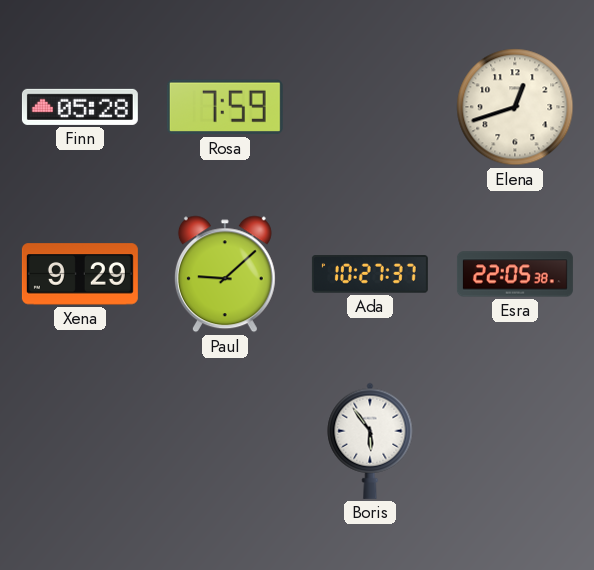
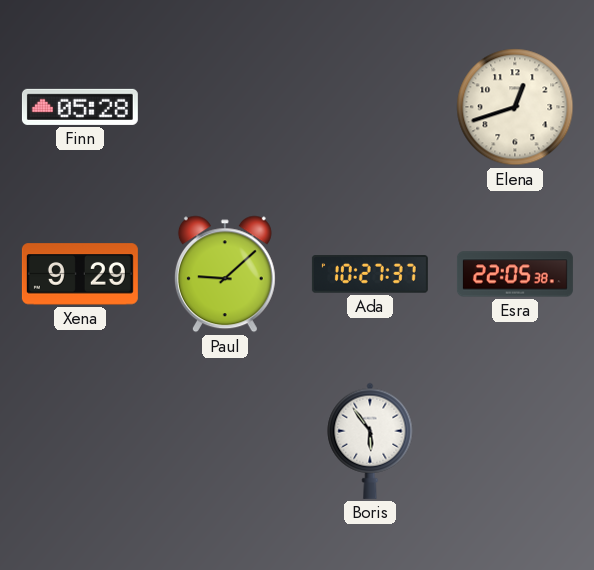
Rosa: 7:59 -> none (225, 107)
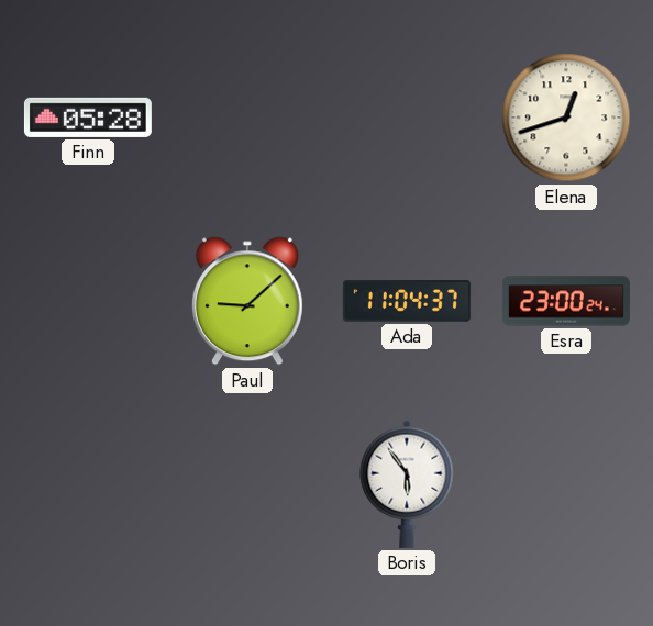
Xena: 9:29 -> none (80, 274)
Ada: 10:27 -> 11:04 (407, 301)
Esra: 22:05 -> 23:00 (566, 301)
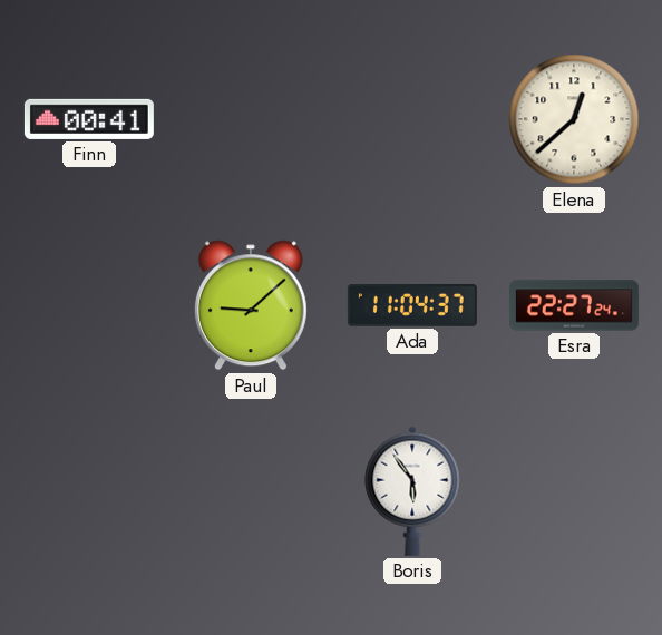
Finn: 05:28 -> 00:41 (89, 119)
Elena: 12:42 -> 12:38 (574, 119)
Esra: 23:00 -> 22:27 (574, 305)
